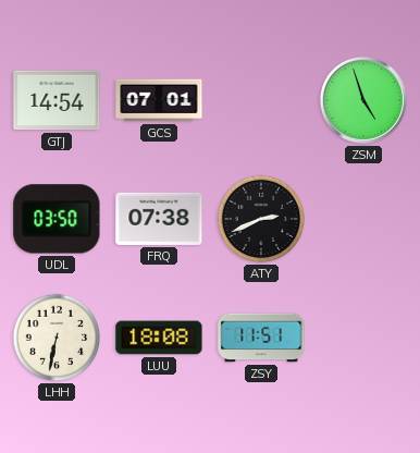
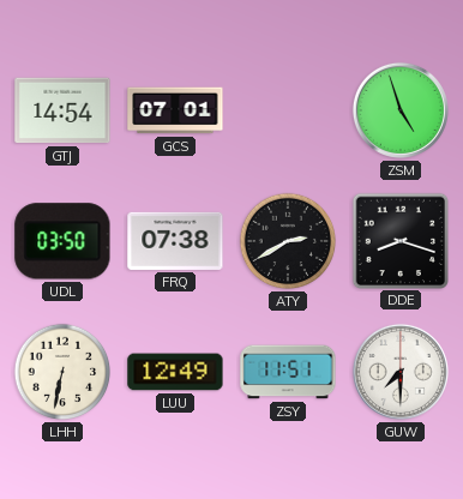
ATY: 2:41 -> 2:40 (288, 241)
DDE: none -> 8:18 (399, 240)
LUU: 18:08 -> 12:49 (175, 372)
GUW: none -> 7:30 (401, 372)
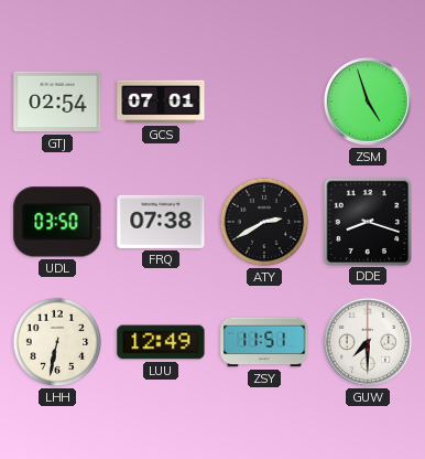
GTJ: 14:54 -> 02:54 (57, 102)
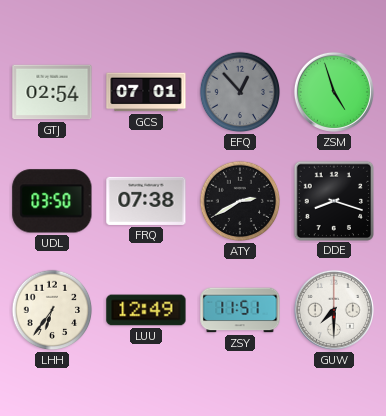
EFQ: none -> 12:53 (240, 92)
LHH: 6:32 -> 6:36 (52, 310)
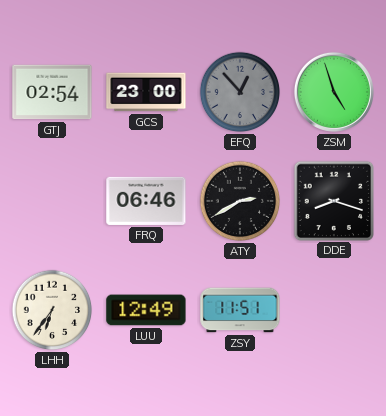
GCS: 07:01 -> 23:00 (146, 92)
UDL: 03:50 -> none (52, 201)
FRQ: 07:38 -> 06:46 (146, 201)
GUW: 7:30 -> none (334, 310)
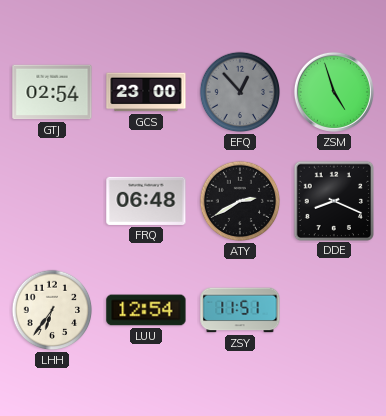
FRQ: 06:46 -> 06:48 (146, 201)
DDE: 8:18 -> 8:19 (333, 200)
LUU: 12:49 -> 12:54 (146, 310)
